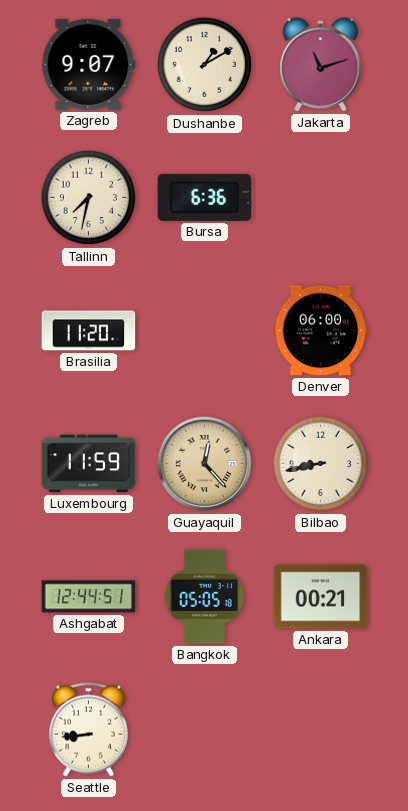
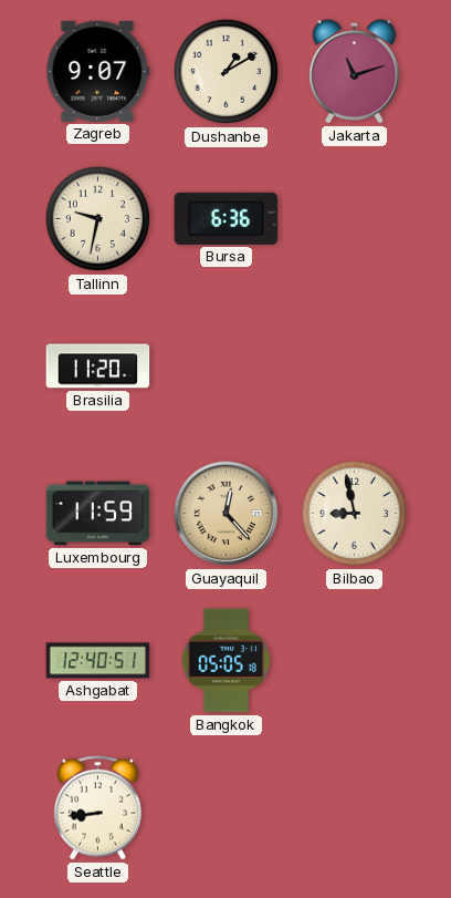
Tallinn: 7:32 -> 9:32 (98, 219)
Denver: 06:00 -> none (321, 331)
Bilbao: 8:43 -> 8:58 (355, 514)
Ashgabat: 12:44 -> 12:40 (98, 661)
Ankara: 00:21 -> none (321, 597)
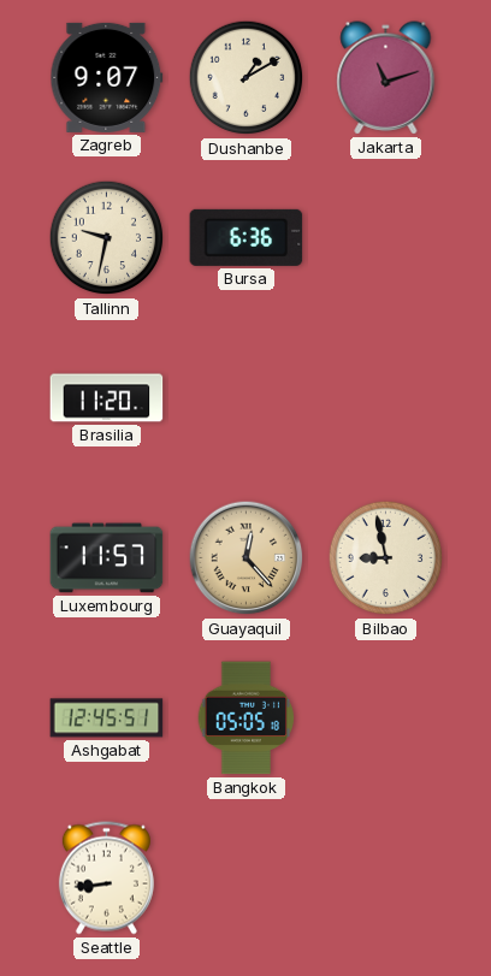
Luxembourg: 11:59 -> 11:57 (107, 558)
Ashgabat: 12:40 -> 12:45 (107, 718)
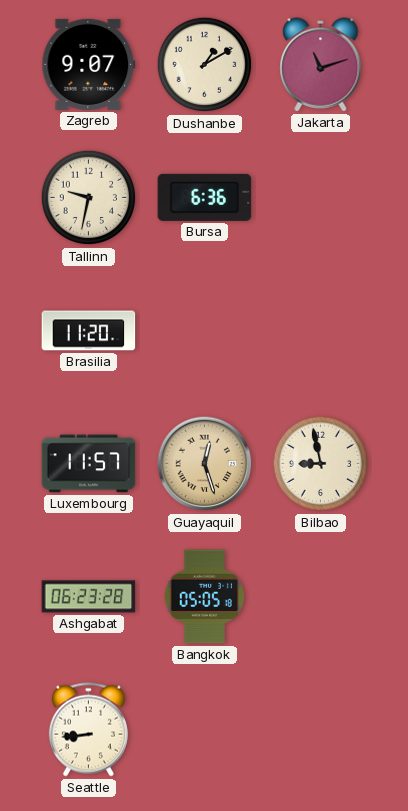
Guayaquil: 12:23 -> 12:27 (205, 464)
Ashgabat: 12:45 -> 06:23 (89, 597)
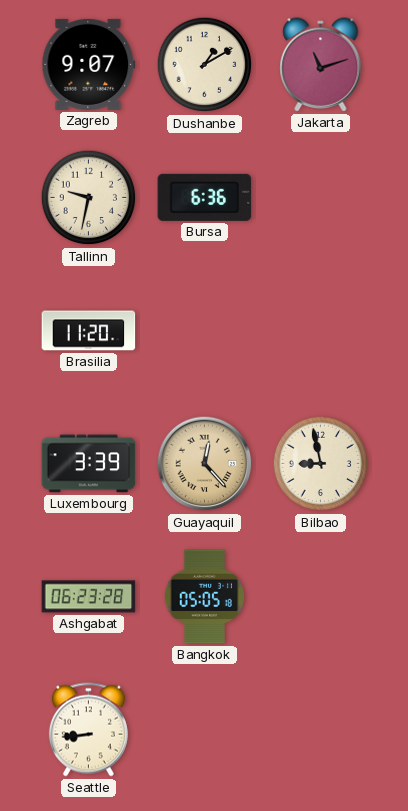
Luxembourg: 11:57 -> 3:39 (89, 464)
Guayaquil: 12:27 -> 12:23 (205, 464)
